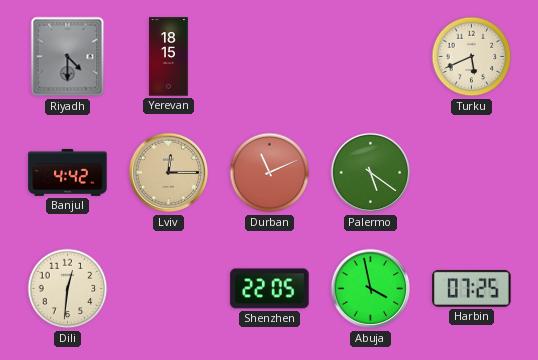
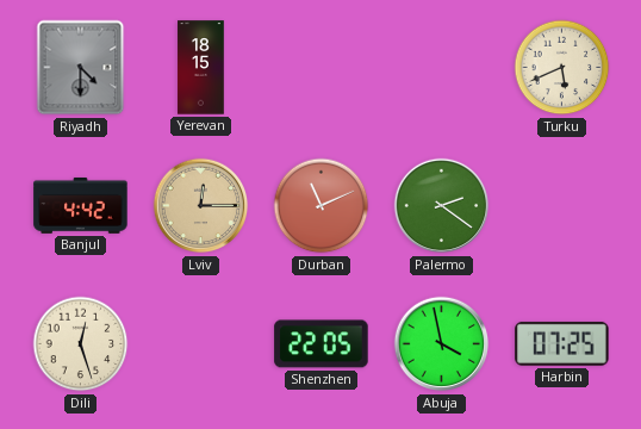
Palermo: 5:21 -> 2:21 (442, 206)
Dili: 12:31 -> 12:27 (81, 344)
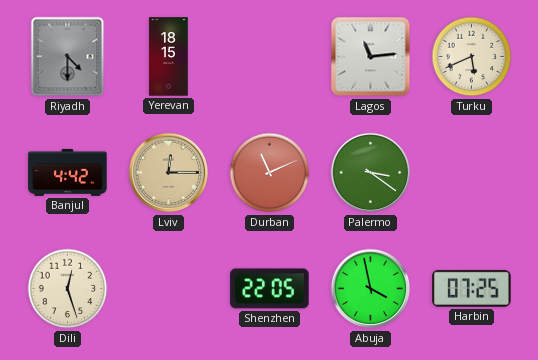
Lagos: none -> 11:14 (371, 57)
Palermo: 2:21 -> 3:21 (371, 173)
